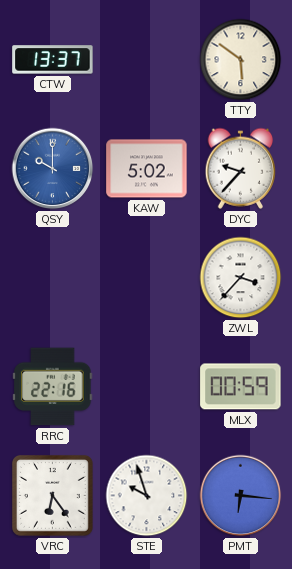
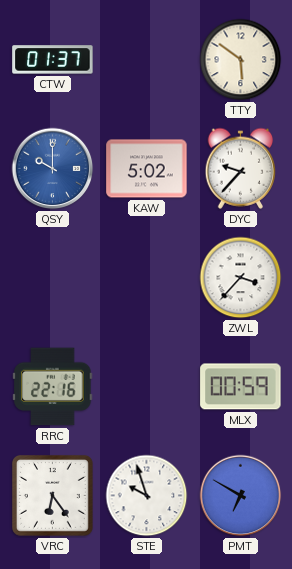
CTW: 13:37 -> 01:37 (53, 60)
PMT: 6:16 -> 6:50 (241, 496)
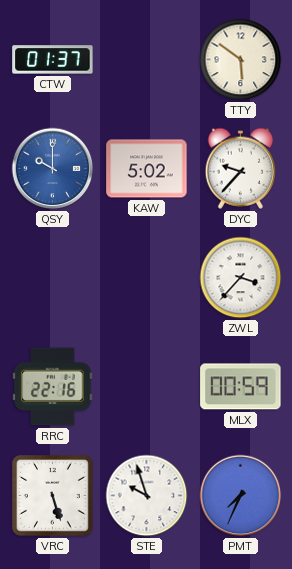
VRC: 6:24 -> 5:27 (52, 495)
PMT: 6:50 -> 7:34 (241, 496)
